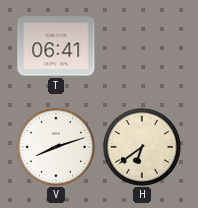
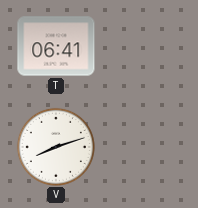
H: 6:39 -> none (142, 147)
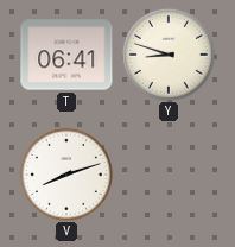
Y: none -> 8:48 (169, 55)
